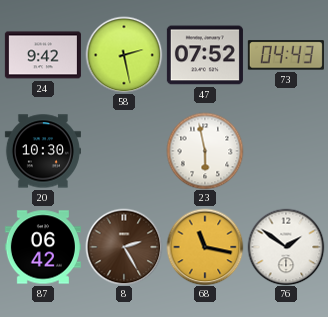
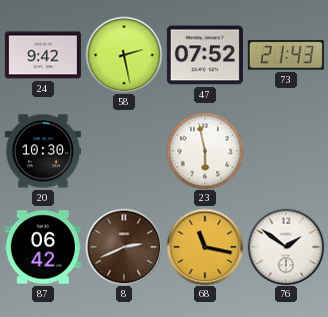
73: 04:43 -> 21:43 (286, 55)
8: 2:25 -> 2:41 (124, 247)
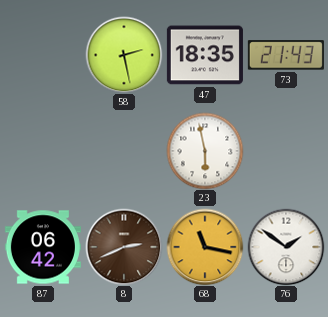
24: 9:42 -> none (43, 55)
47: 07:52 -> 18:35 (205, 55)
20: 10:30 -> none (43, 151)
